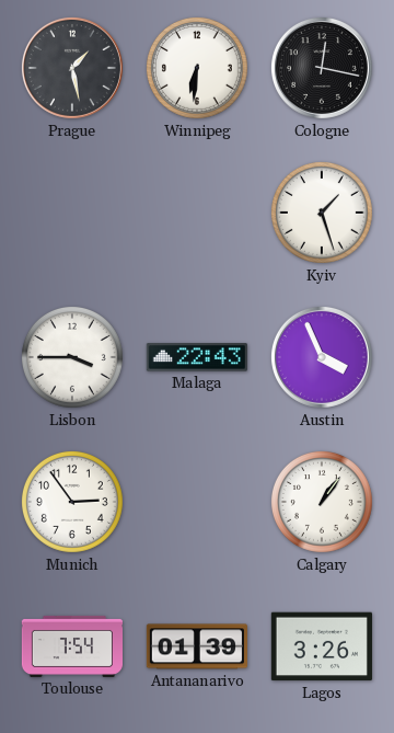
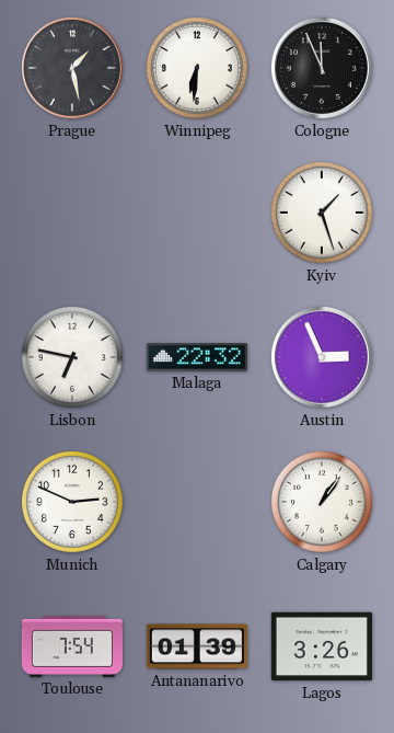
Cologne: 12:17 -> 11:56 (322, 68)
Lisbon: 3:45 -> 6:47 (72, 357)
Malaga: 22:43 -> 22:32 (197, 357)
Austin: 3:56 -> 2:56 (322, 357)
Munich: 2:54 -> 2:49 (72, 502)
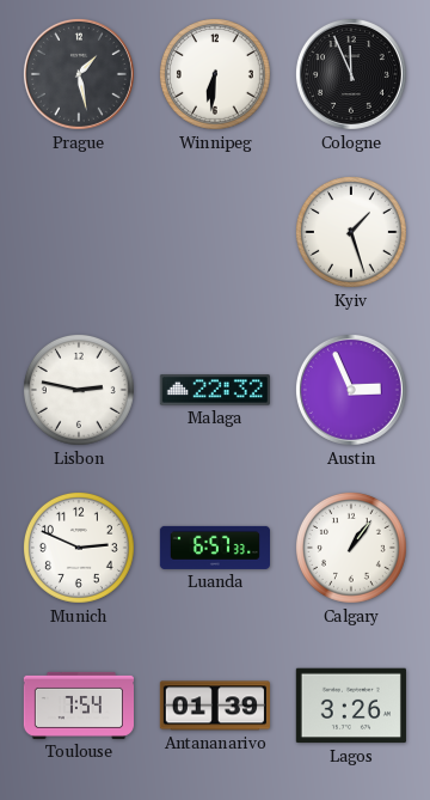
Lisbon: 6:47 -> 2:47 (79, 390)
Luanda: none -> 6:57 (214, 548)
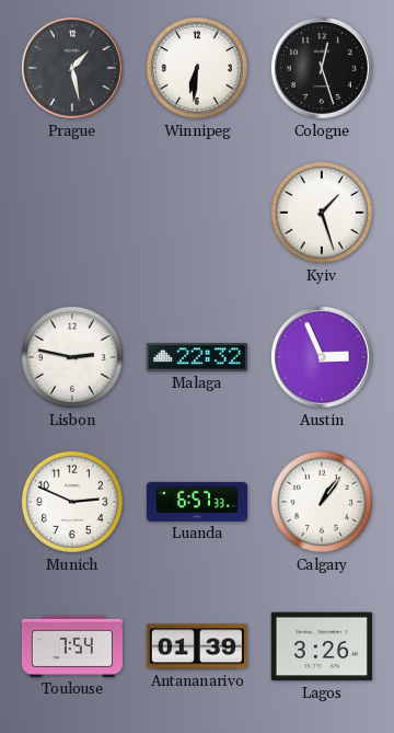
Cologne: 11:56 -> 12:27 (322, 68)
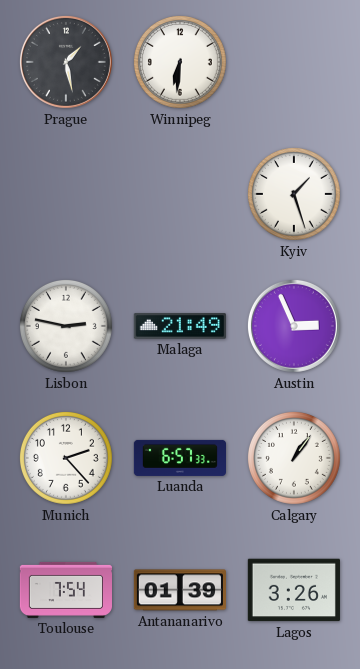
Cologne: 12:27 -> none (322, 68)
Malaga: 22:32 -> 21:49 (180, 326)
Munich: 2:49 -> 2:23 (66, 458)
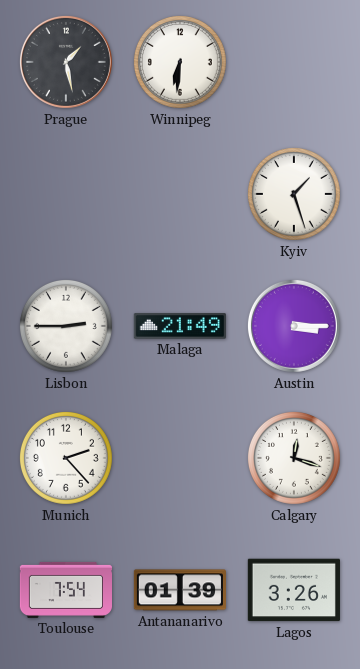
Lisbon: 2:47 -> 2:45 (66, 326)
Austin: 2:56 -> 3:15 (294, 326)
Luanda: 6:57 -> none (179, 458)
Calgary: 1:06 -> 12:18 (294, 458)
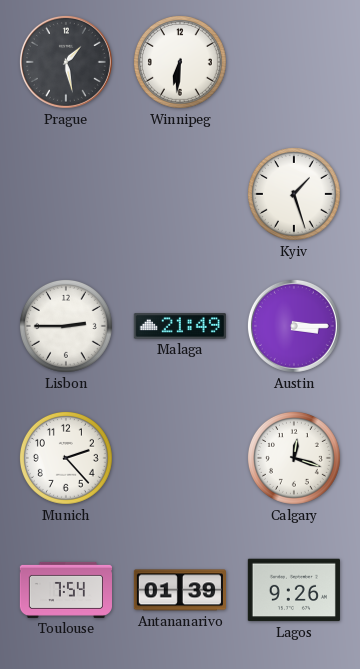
Lagos: 3:26 -> 9:26 (294, 590)
